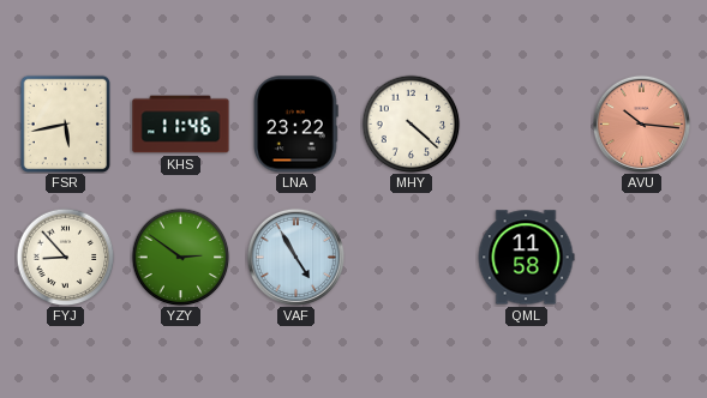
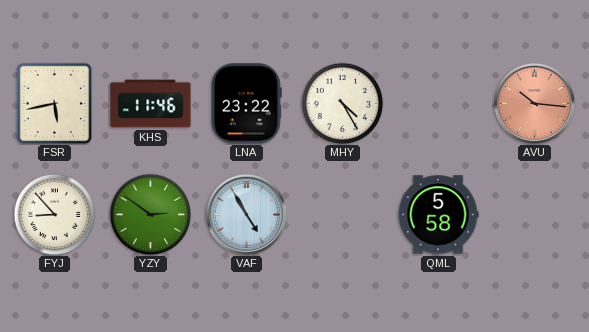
MHY: 4:22 -> 4:25 (342, 103)
QML: 11:58 -> 5:58 (438, 215)
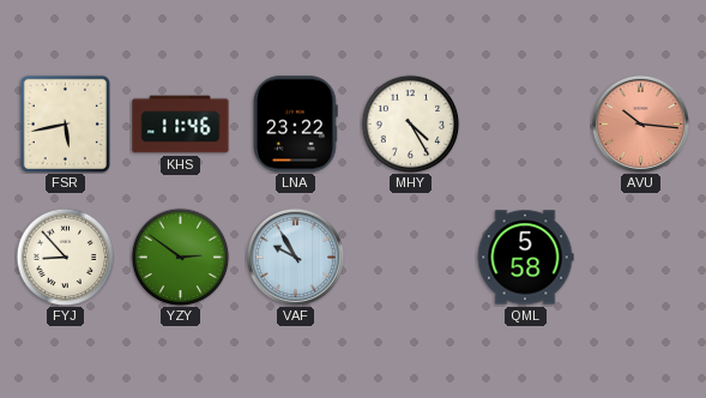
VAF: 4:55 -> 9:55 (295, 257)
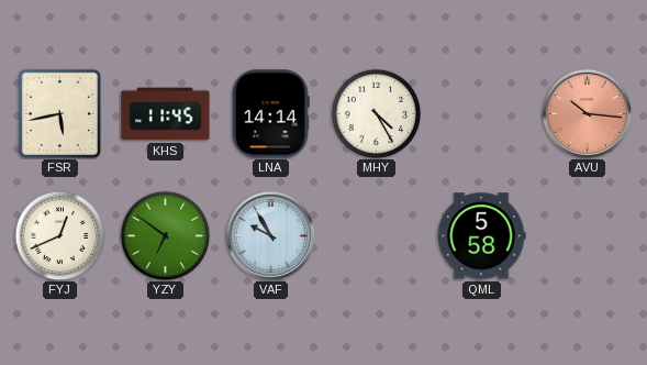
KHS: 11:46 -> 11:45 (166, 114)
LNA: 23:22 -> 14:14 (271, 114)
FYJ: 8:53 -> 12:41 (59, 235)
YZY: 2:51 -> 6:51 (165, 235)
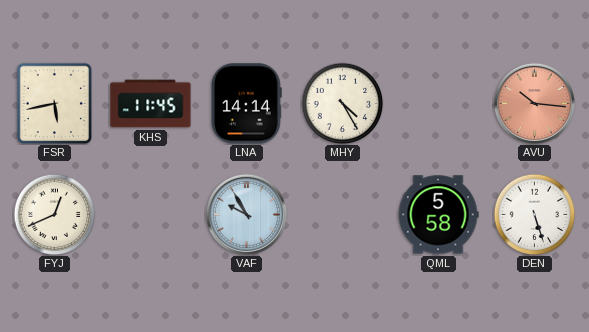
YZY: 6:51 -> none (165, 235)
DEN: none -> 5:27 (534, 214)
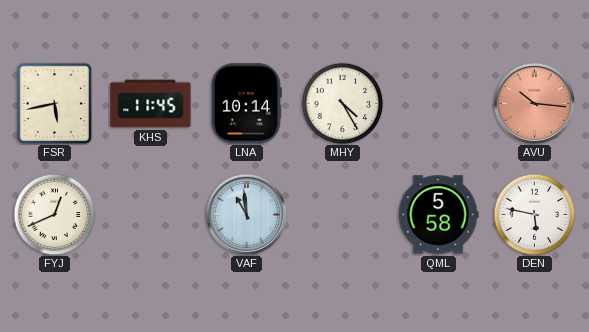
LNA: 14:14 -> 10:14 (247, 104)
VAF: 9:55 -> 10:59 (246, 214)
DEN: 5:27 -> 5:47 (534, 214)
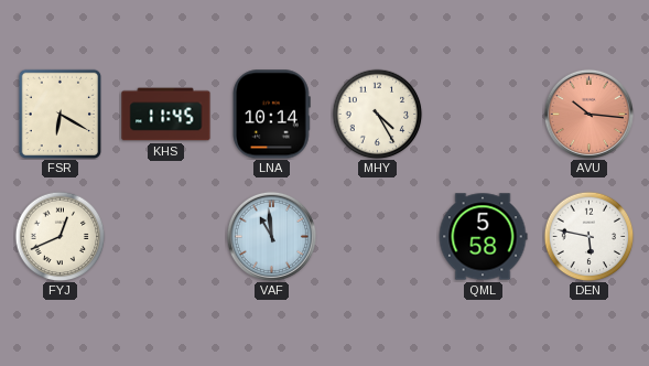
FSR: 5:43 -> 6:20 (61, 114)
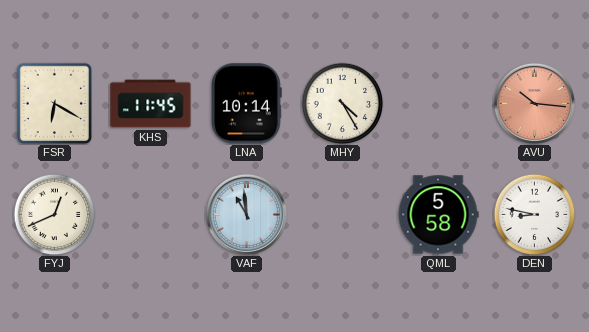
DEN: 5:47 -> 8:47 (534, 214)
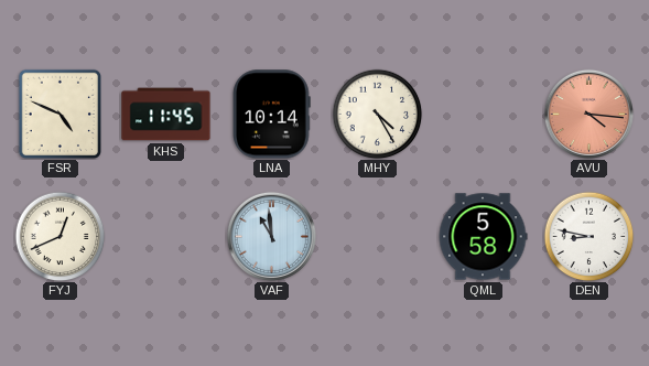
FSR: 6:20 -> 4:49 (61, 114)
AVU: 10:16 -> 4:16 (588, 114)
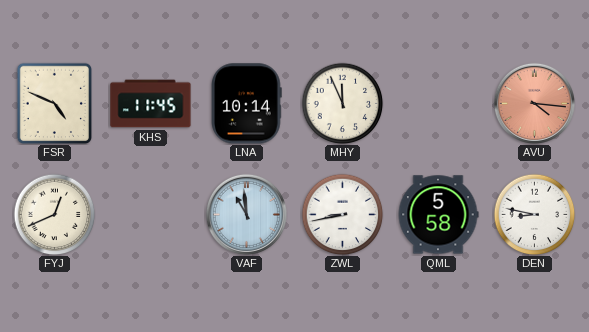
MHY: 4:25 -> 11:56 (342, 103)
ZWL: none -> 8:43 (342, 214)
